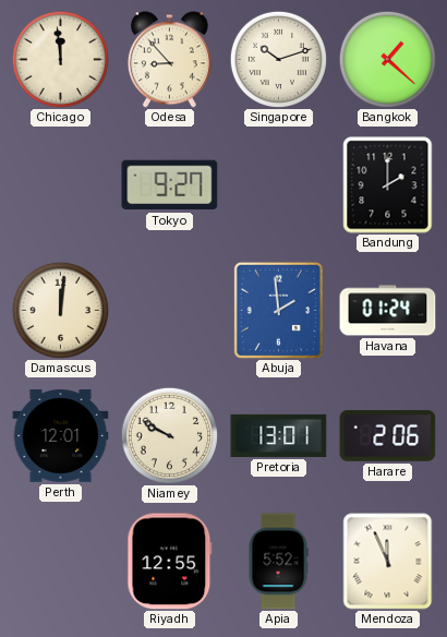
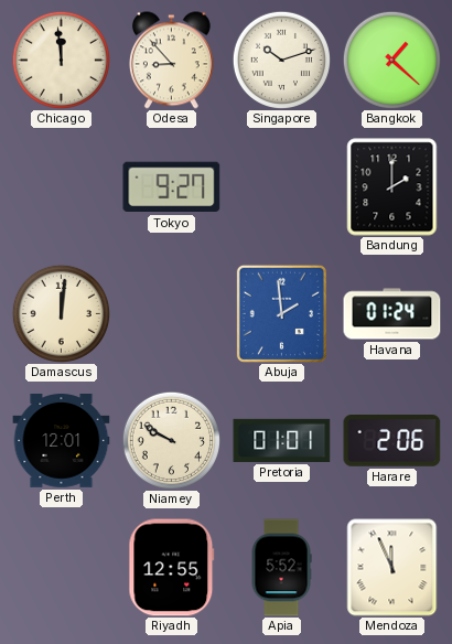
Pretoria: 13:01 -> 01:01 (282, 440)
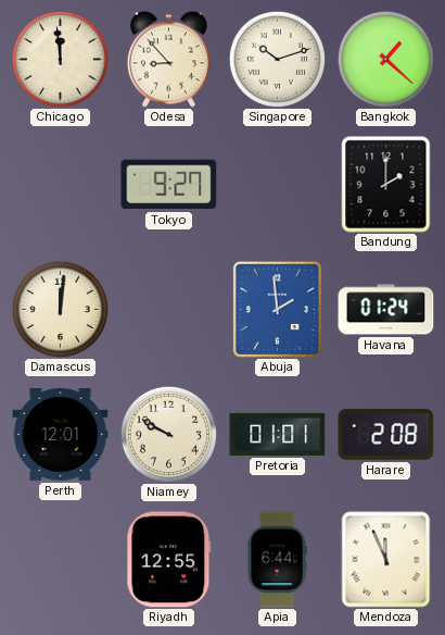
Harare: 2:06 -> 2:08 (386, 435)
Apia: 5:52 -> 6:44 (277, 560)
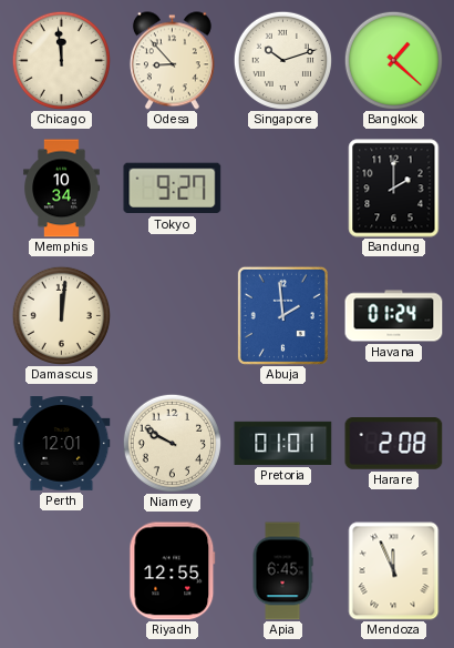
Memphis: none -> 10:34 (62, 189)
Apia: 6:44 -> 6:45 (282, 571)
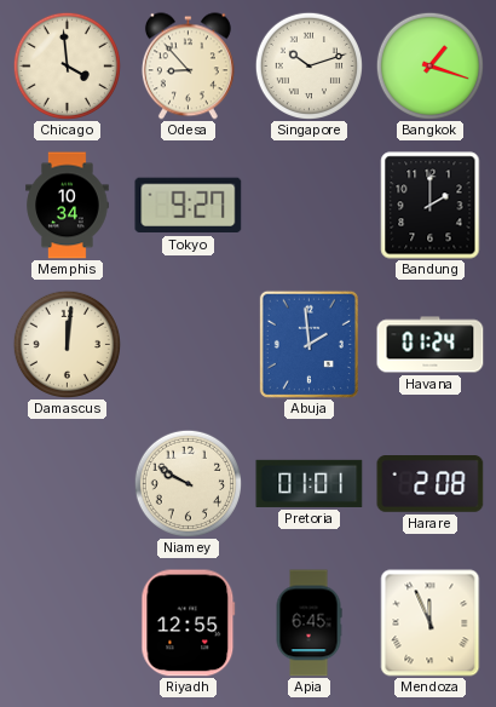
Chicago: 11:59 -> 3:59 (67, 65)
Bangkok: 1:22 -> 1:18 (429, 65)
Perth: 12:01 -> none (62, 444)
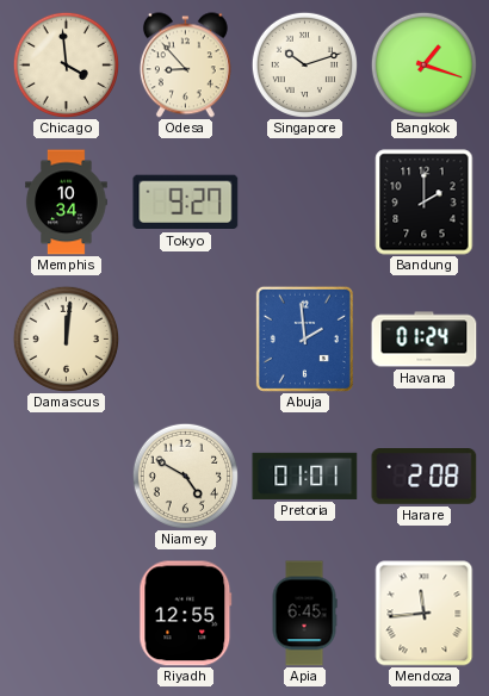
Niamey: 9:50 -> 4:50 (185, 476)
Mendoza: 11:56 -> 11:44 (425, 614)
